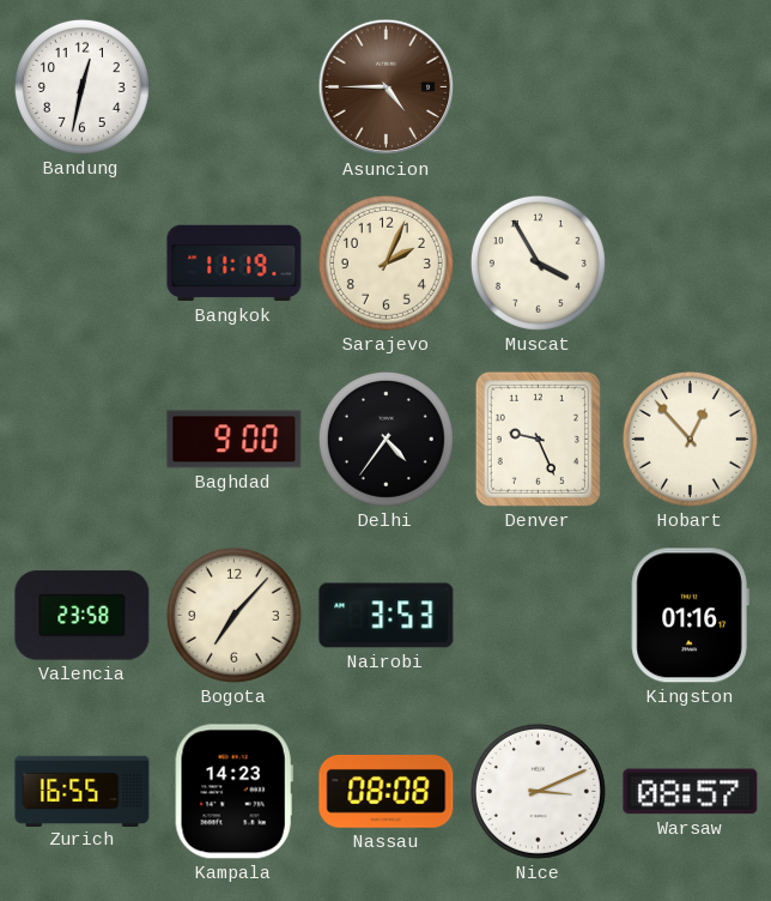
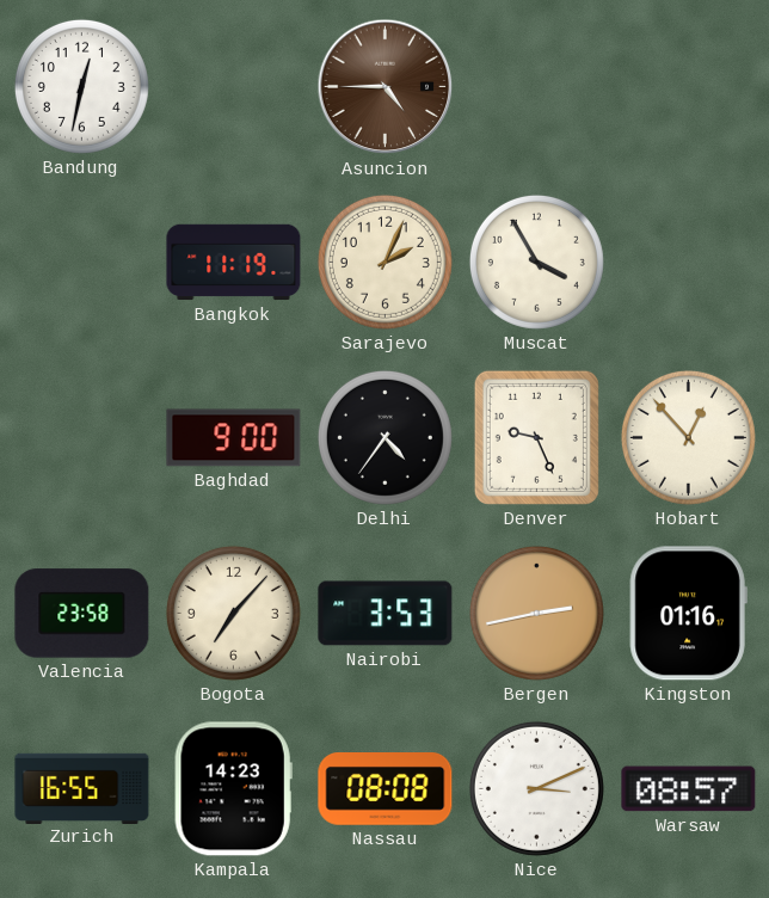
Bergen: none -> 2:43 (536, 613)
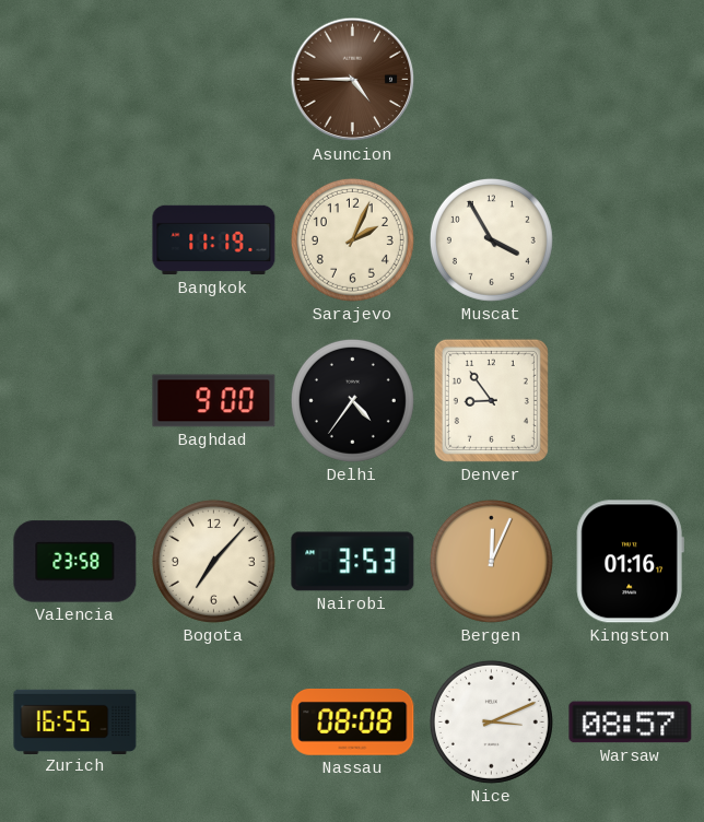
Bandung: 12:32 -> none (81, 86)
Denver: 9:26 -> 8:54 (491, 400)
Hobart: 12:53 -> none (688, 437)
Bergen: 2:43 -> 12:04 (491, 561)
Kampala: 14:23 -> none (233, 789)
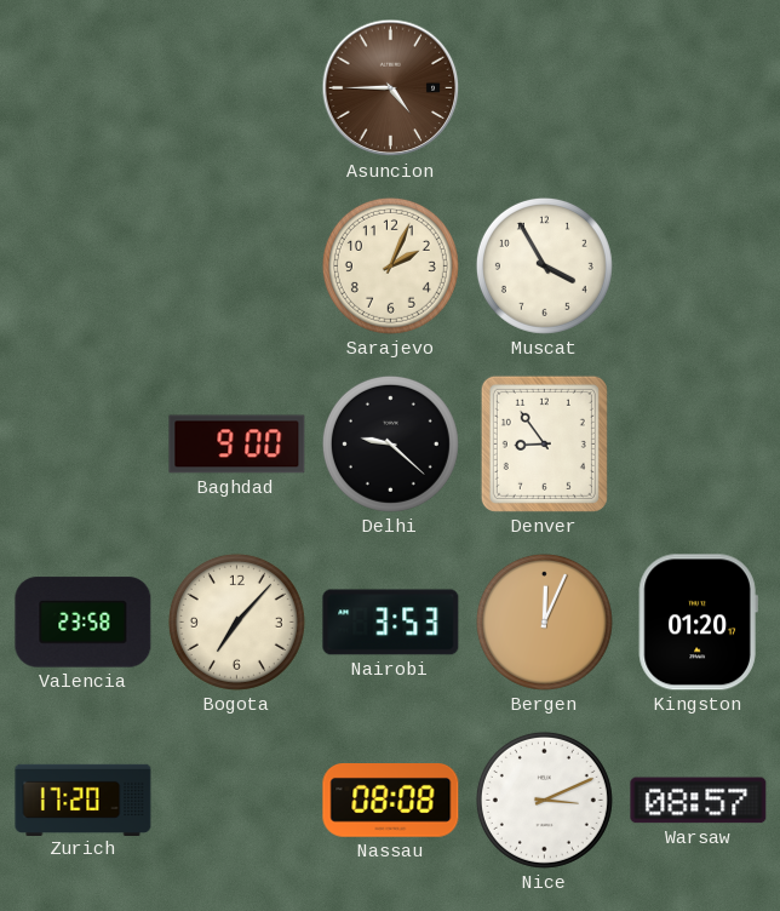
Bangkok: 11:19 -> none (214, 240)
Delhi: 4:36 -> 9:22 (390, 443)
Kingston: 01:16 -> 01:20 (698, 623)
Zurich: 16:55 -> 17:20 (84, 800)
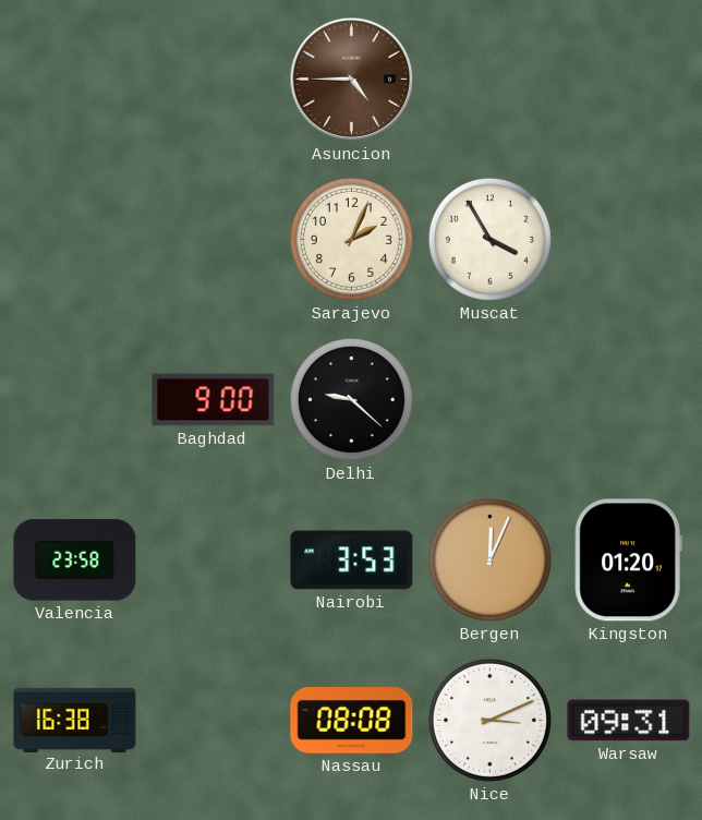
Denver: 8:54 -> none (544, 443)
Bogota: 7:07 -> none (236, 621)
Zurich: 17:20 -> 16:38 (75, 720)
Warsaw: 08:57 -> 09:31 (629, 721)
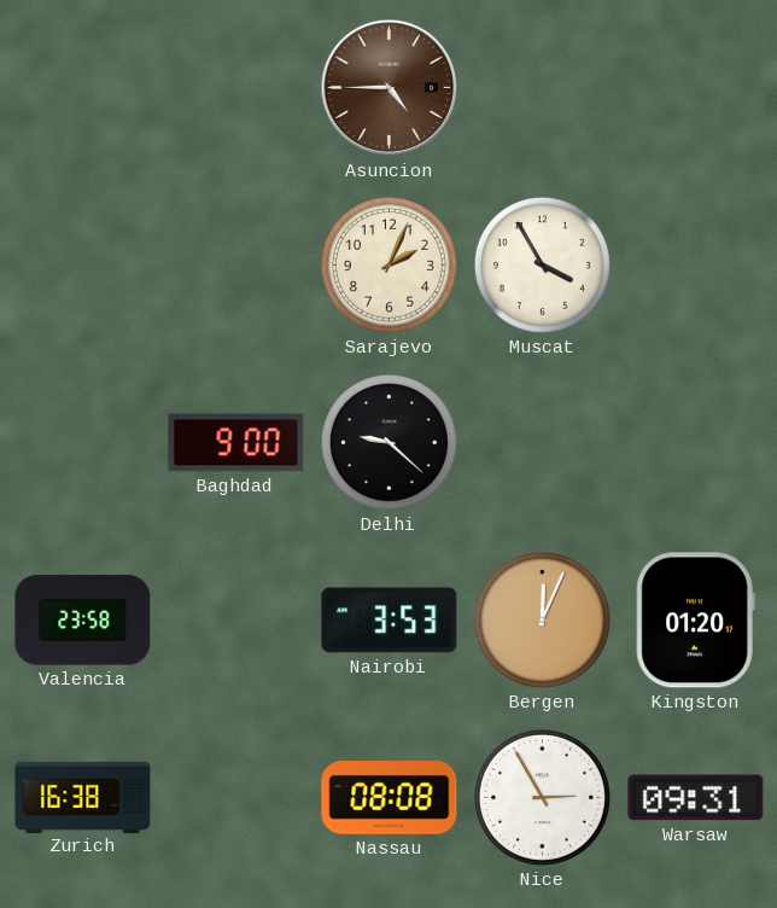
Nice: 3:11 -> 2:55 (542, 797)
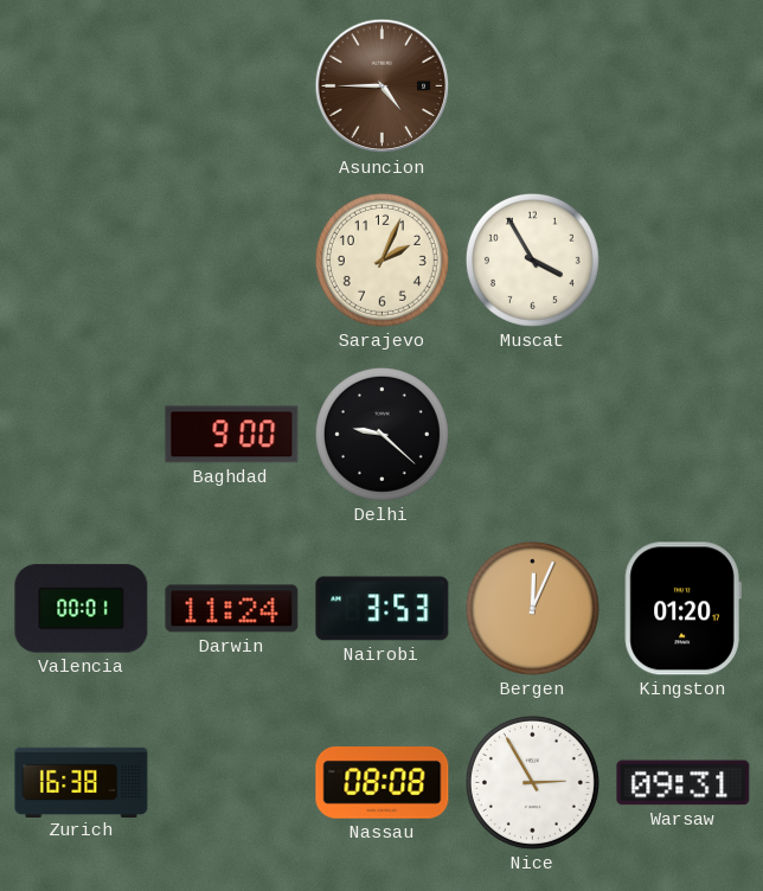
Valencia: 23:58 -> 00:01 (82, 609)
Darwin: none -> 11:24 (232, 609)
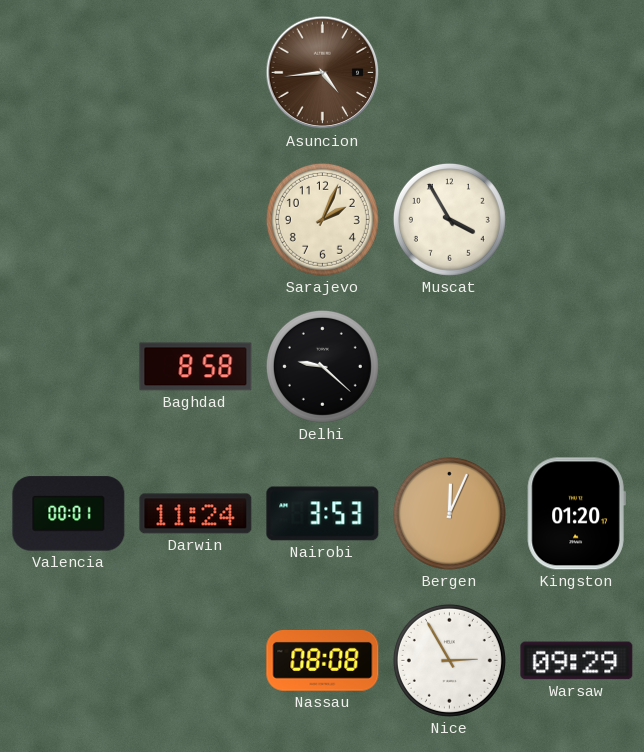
Asuncion: 4:45 -> 4:44 (323, 73)
Baghdad: 9:00 -> 8:58 (196, 367)
Zurich: 16:38 -> none (82, 782)
Warsaw: 09:31 -> 09:29 (577, 661)
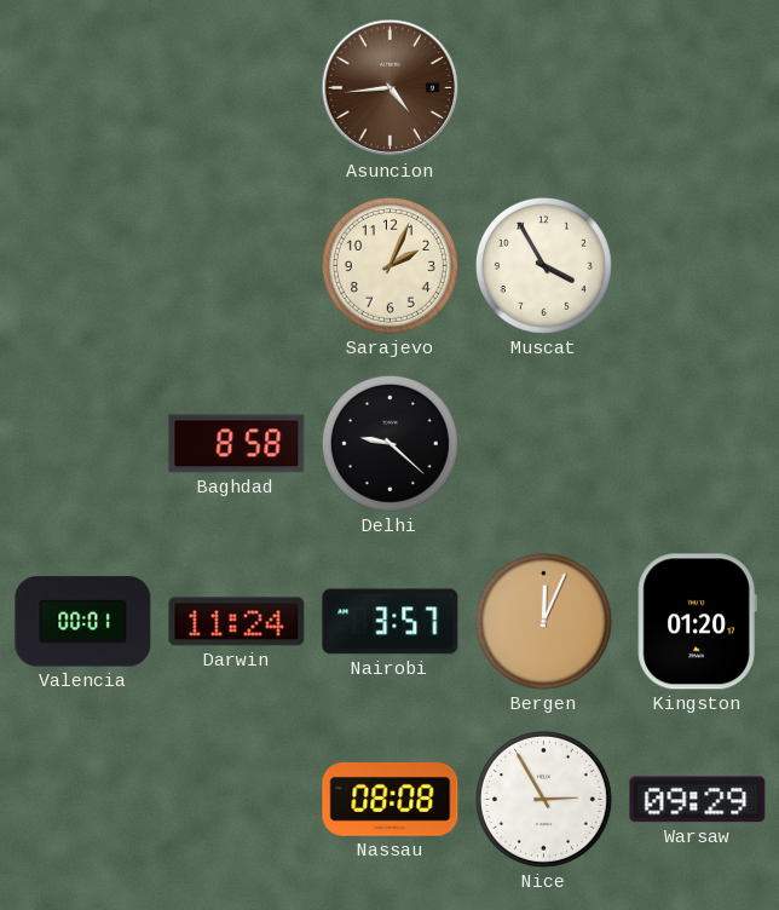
Nairobi: 3:53 -> 3:57 (391, 622)
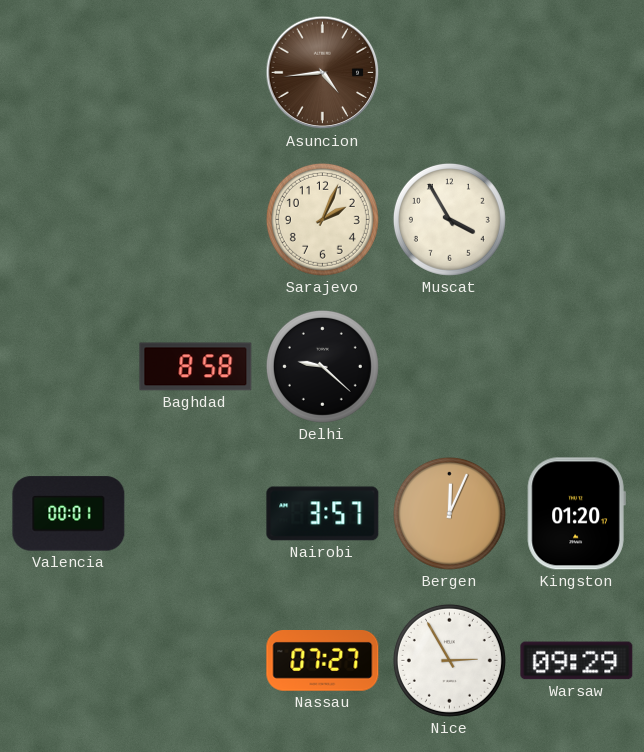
Darwin: 11:24 -> none (237, 622)
Nassau: 08:08 -> 07:27 (323, 661)
